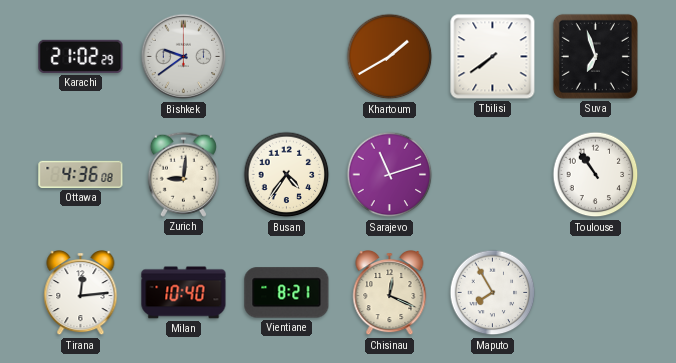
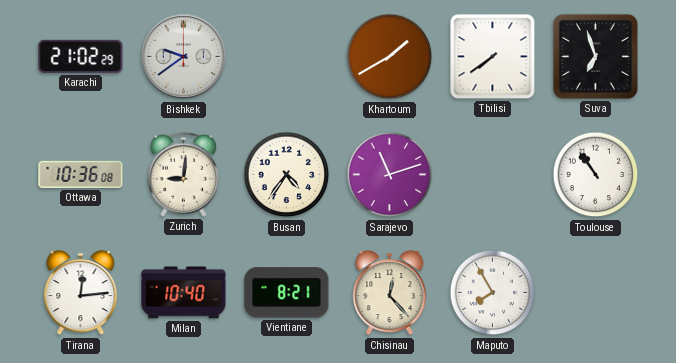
Ottawa: 4:36 -> 10:36 (81, 174)
Chisinau: 12:19 -> 12:23 (390, 294)
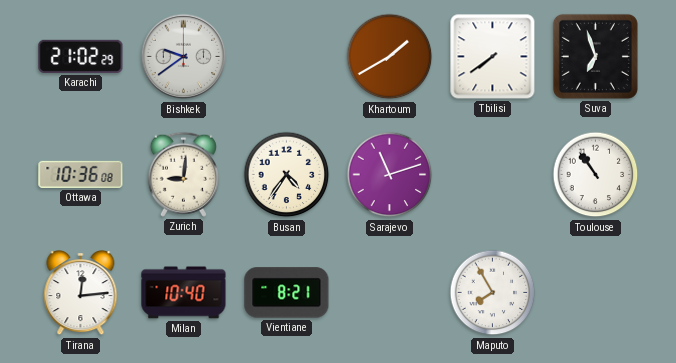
Chisinau: 12:23 -> none (390, 294)
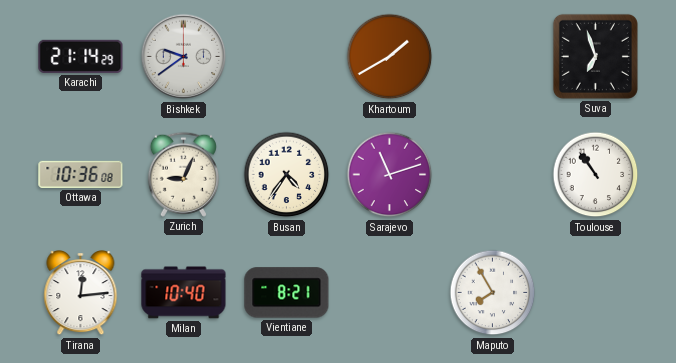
Karachi: 21:02 -> 21:14 (81, 56)
Tbilisi: 7:39 -> none (493, 57)
Zurich: 9:01 -> 9:04 (183, 174)
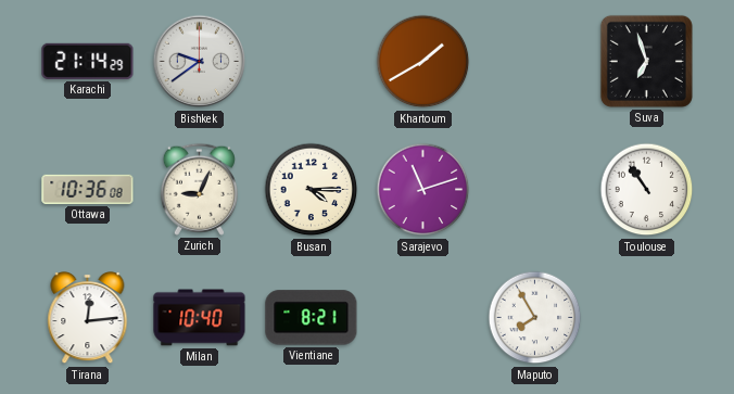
Busan: 4:36 -> 4:15 (312, 190)
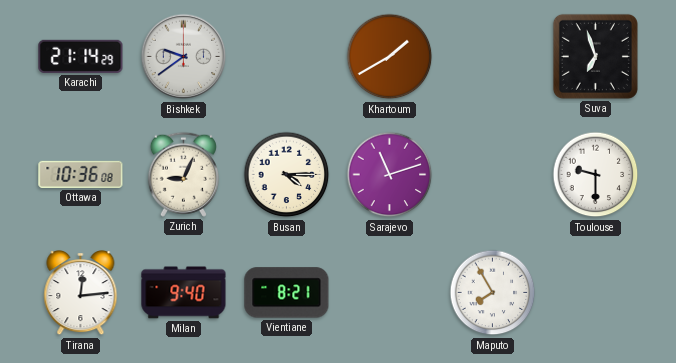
Toulouse: 10:54 -> 9:30 (596, 175)
Milan: 10:40 -> 9:40 (184, 293)
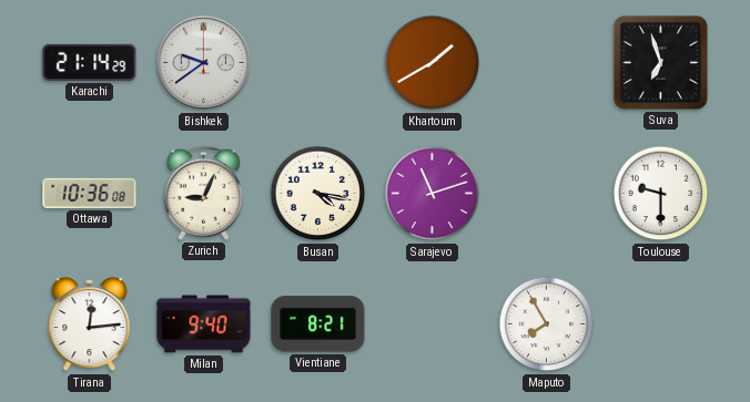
Busan: 4:15 -> 4:17 (318, 194)
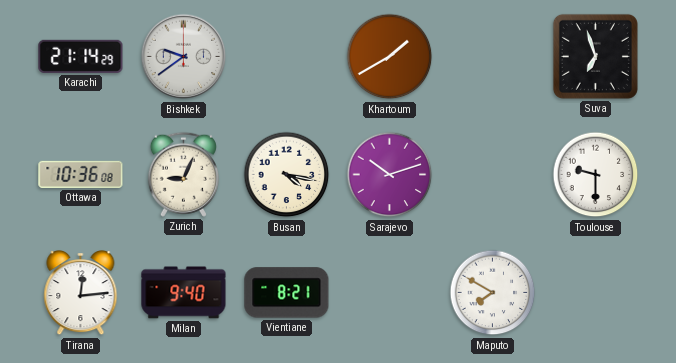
Sarajevo: 11:12 -> 10:12 (390, 175)
Maputo: 7:55 -> 7:50 (493, 293)
